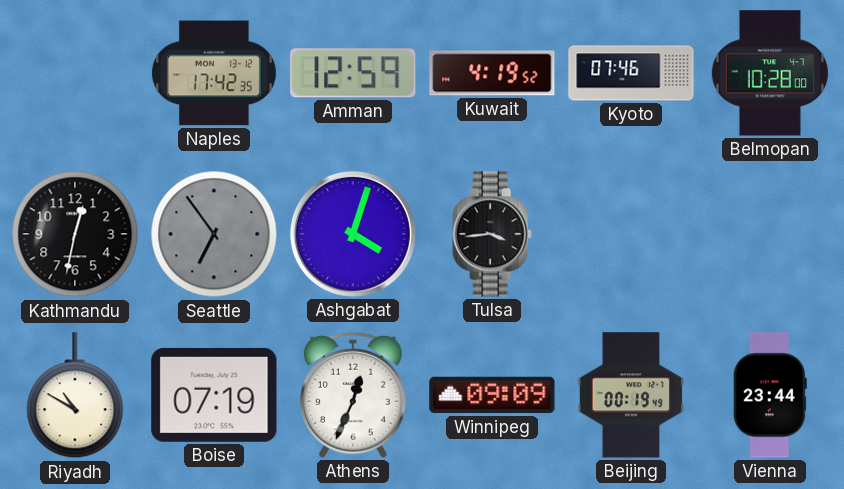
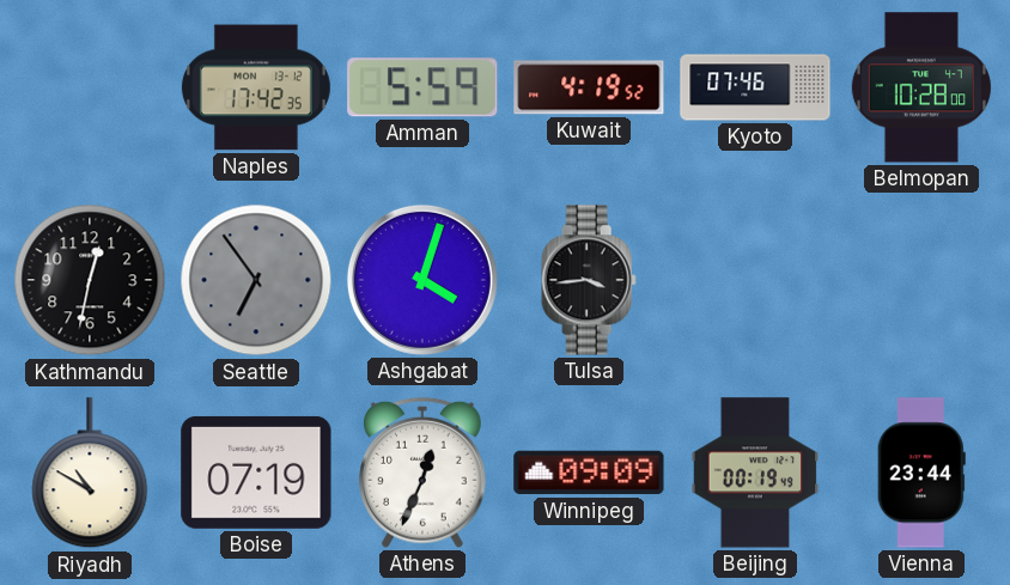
Amman: 12:59 -> 5:59 (422, 87)
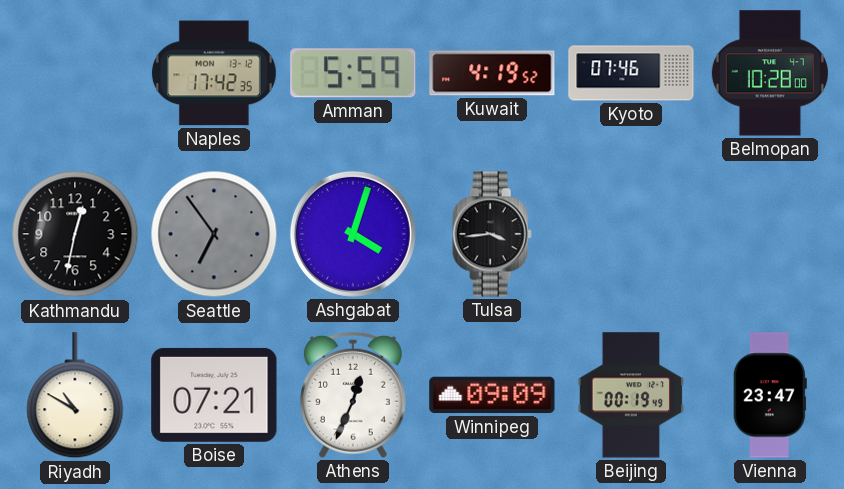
Boise: 07:19 -> 07:21 (214, 395)
Vienna: 23:44 -> 23:47 (770, 395)
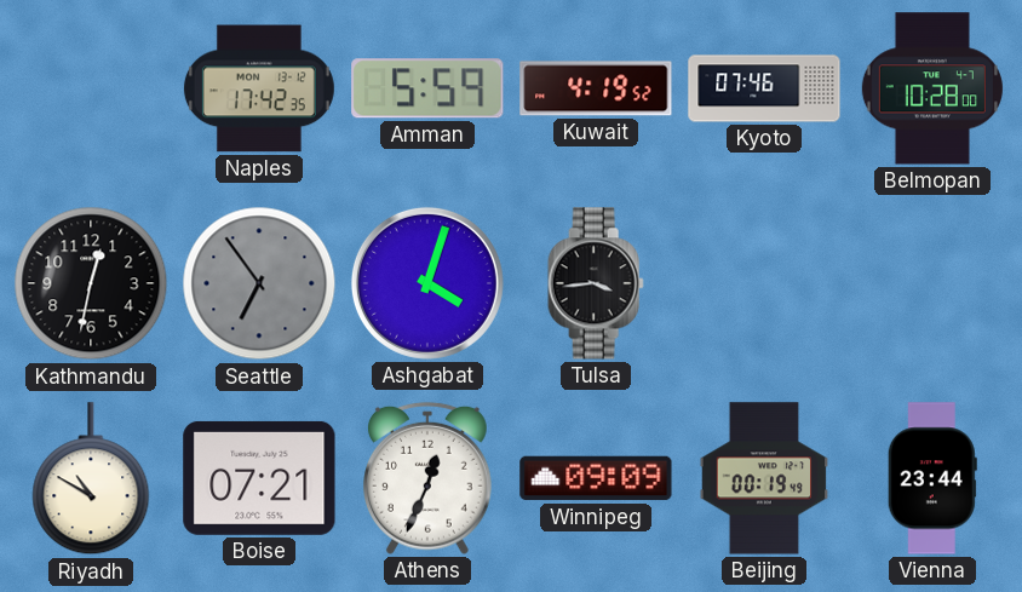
Vienna: 23:47 -> 23:44 (932, 478)
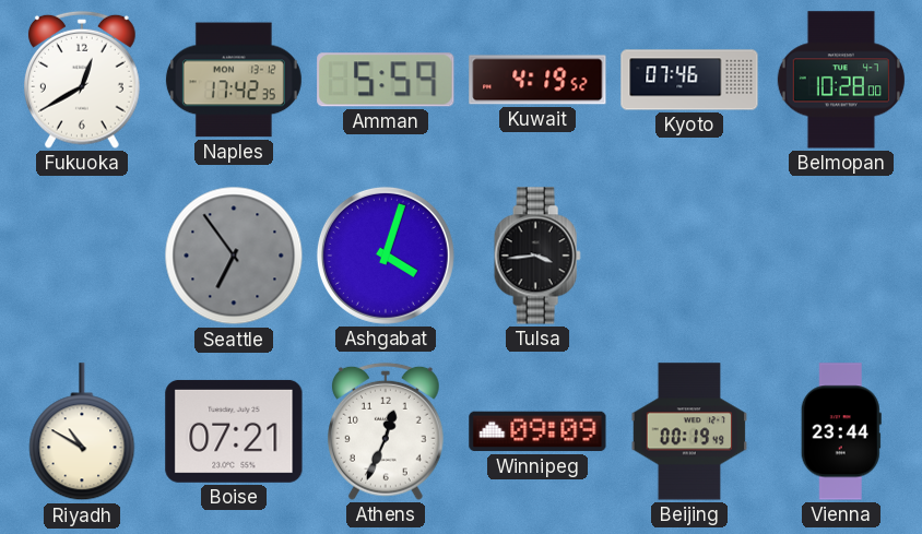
Fukuoka: none -> 12:40 (83, 80)
Kathmandu: 12:32 -> none (91, 283)
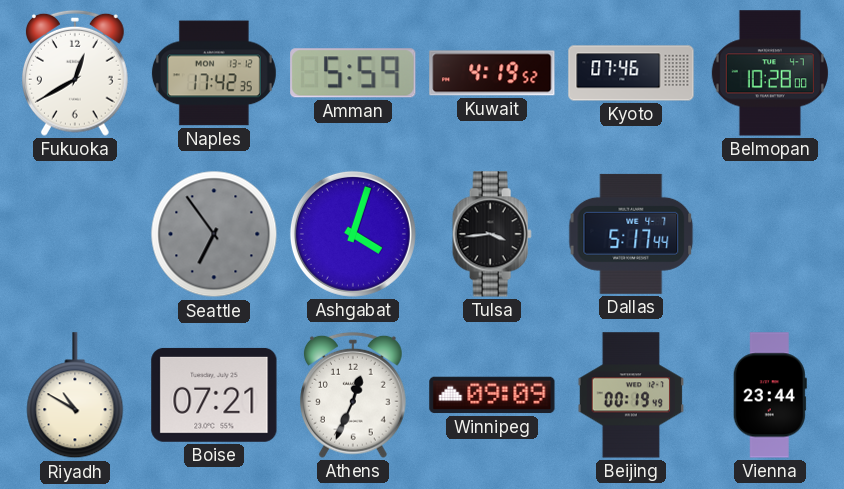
Dallas: none -> 5:17 (631, 234)
